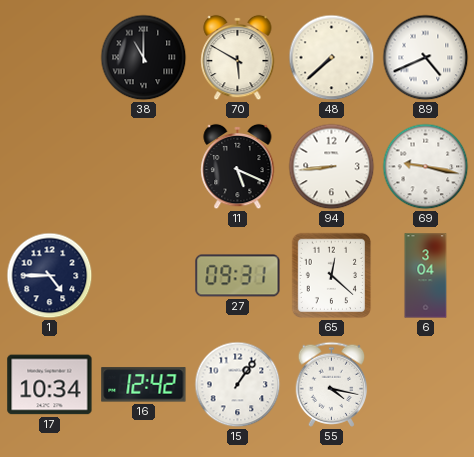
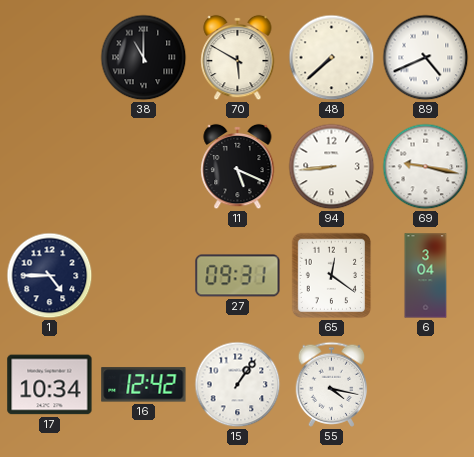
65: 12:22 -> 12:21 (332, 276)
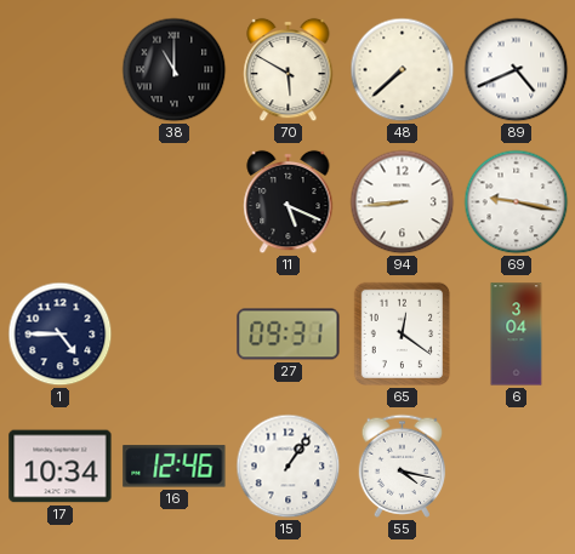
16: 12:42 -> 12:46 (175, 467)
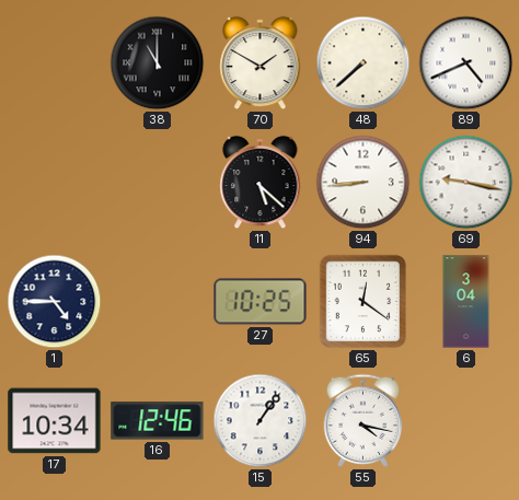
70: 5:50 -> 1:50 (261, 63)
11: 5:19 -> 5:22 (261, 183)
27: 09:31 -> 10:25 (261, 302)
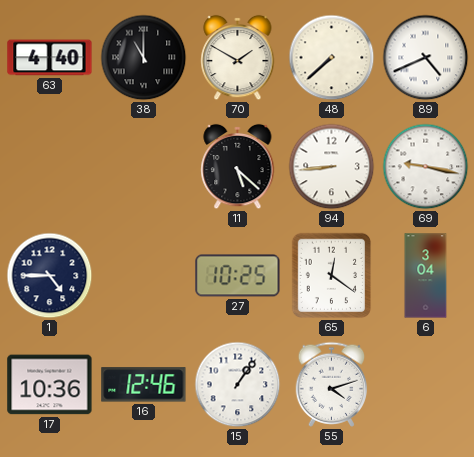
63: none -> 4:40 (50, 58)
17: 10:34 -> 10:36 (50, 385)
55: 4:17 -> 4:12 (332, 384)
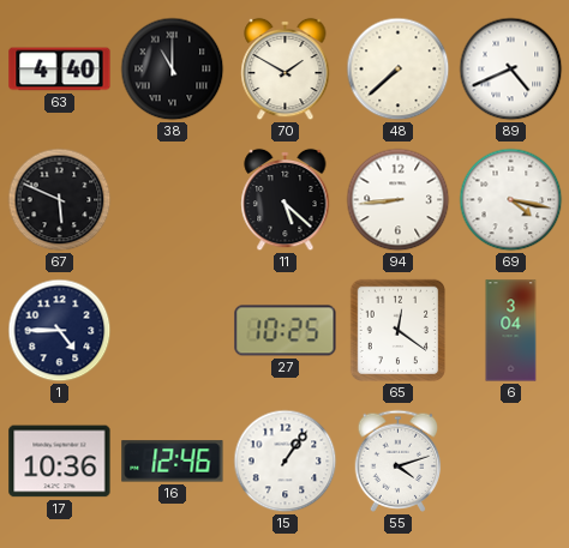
67: none -> 5:49 (60, 200)
69: 9:17 -> 4:17 (511, 200)
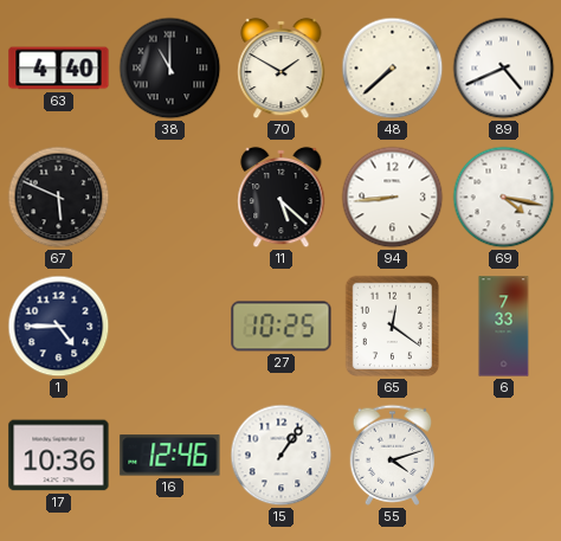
6: 3:04 -> 7:33 (504, 327)
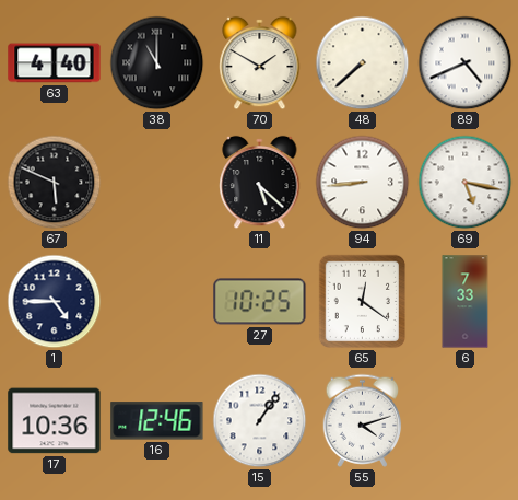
69: 4:17 -> 5:17 (466, 183)
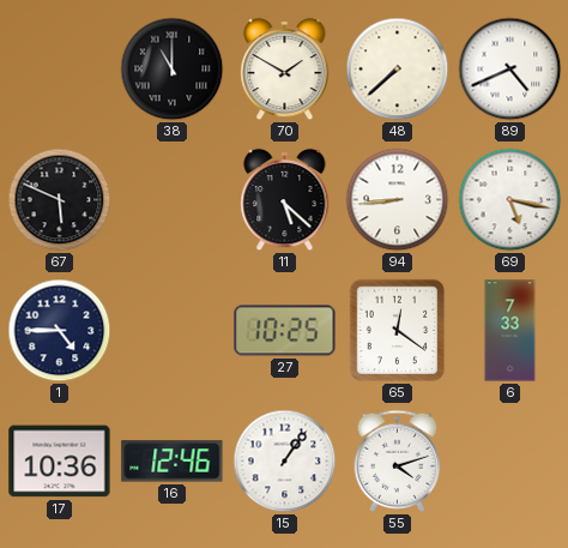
63: 4:40 -> none (55, 63)
